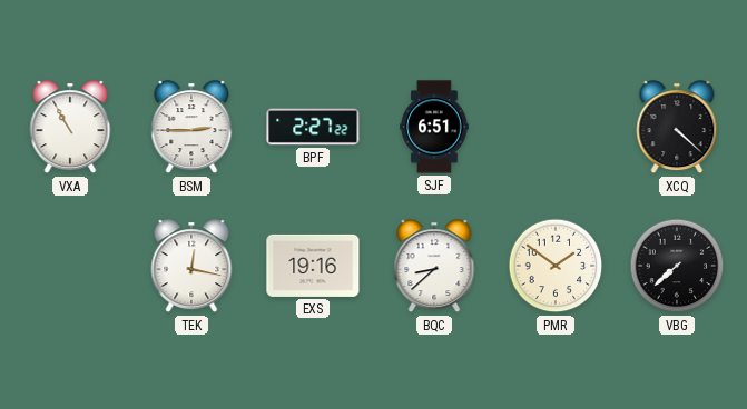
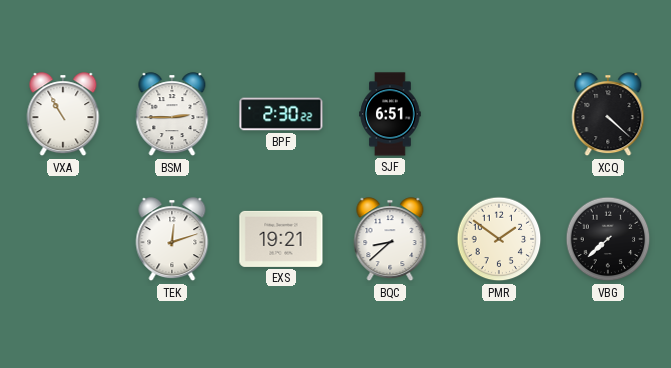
BPF: 2:27 -> 2:30 (281, 114)
TEK: 12:17 -> 12:12 (172, 240)
EXS: 19:16 -> 19:21 (281, 239)
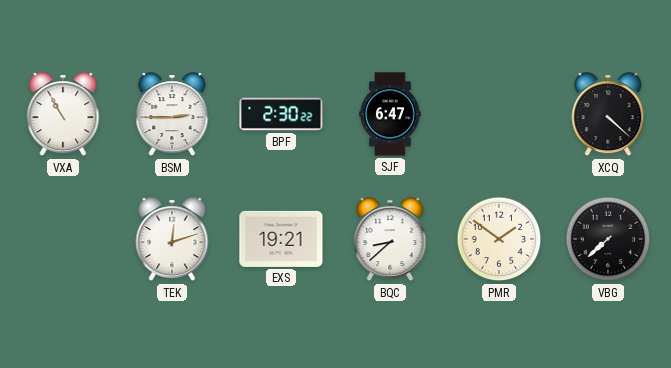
SJF: 6:51 -> 6:47 (390, 114)
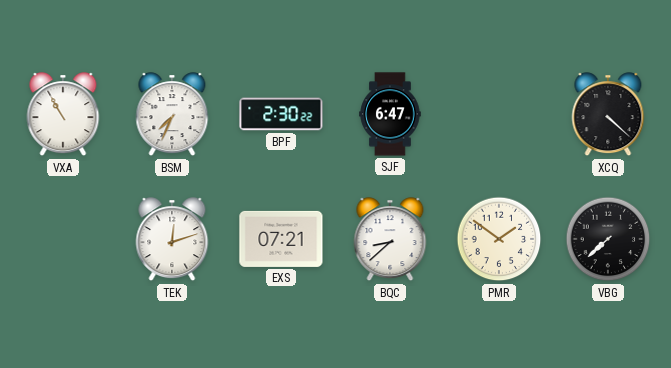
BSM: 2:45 -> 7:34 (172, 115)
EXS: 19:21 -> 07:21 (281, 239)
